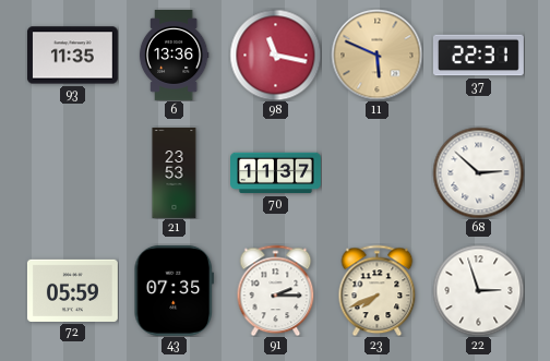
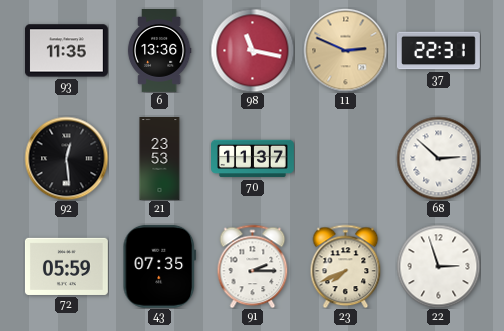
11: 5:49 -> 2:49 (345, 50)
92: none -> 12:29 (66, 158)
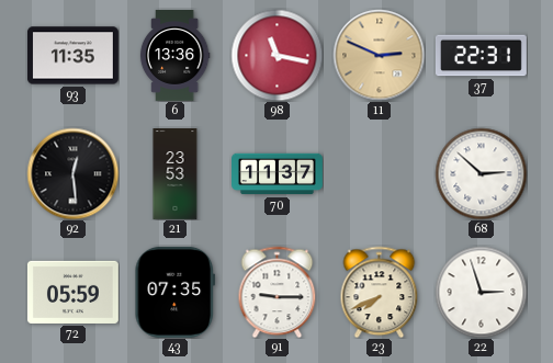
91: 2:15 -> 9:15 (278, 292)
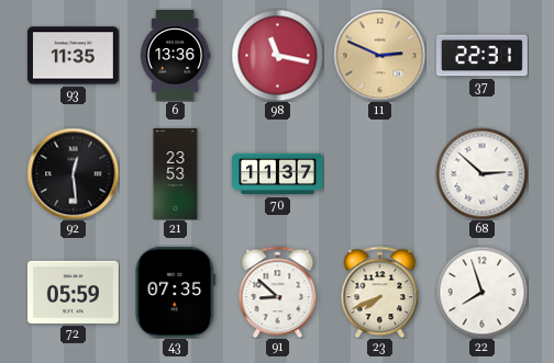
91: 9:15 -> 8:52 (278, 292)
22: 2:57 -> 7:57 (481, 292)
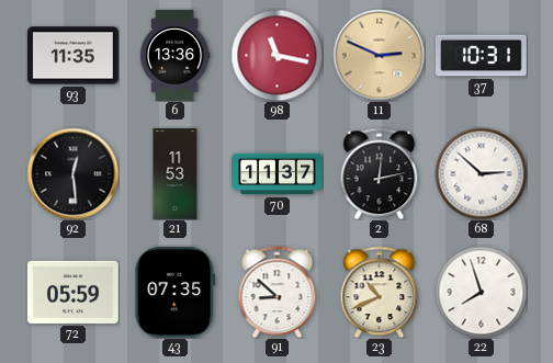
37: 22:31 -> 10:31 (481, 56)
21: 23:53 -> 11:53 (176, 174)
2: none -> 12:13 (380, 173)
23: 7:41 -> 10:41 (380, 292)
